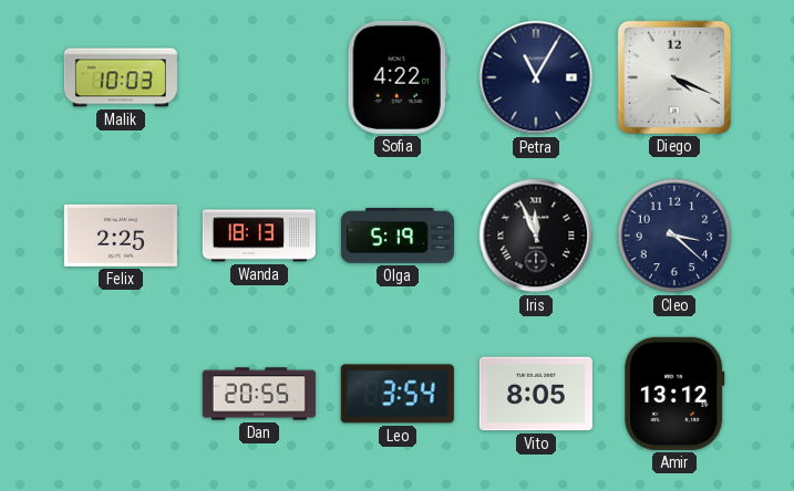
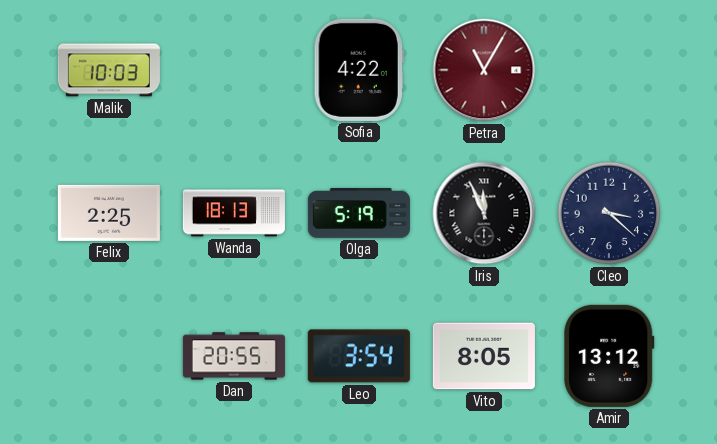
Petra dial: navy -> burgundy (484, 70)
Diego: 4:19 -> none (674, 77)
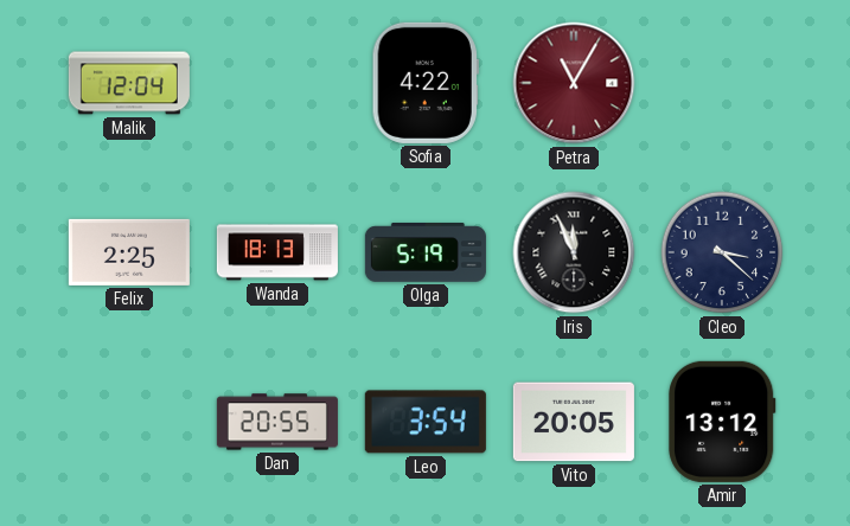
Malik: 10:03 -> 12:04 (129, 83)
Vito: 8:05 -> 20:05 (574, 422)
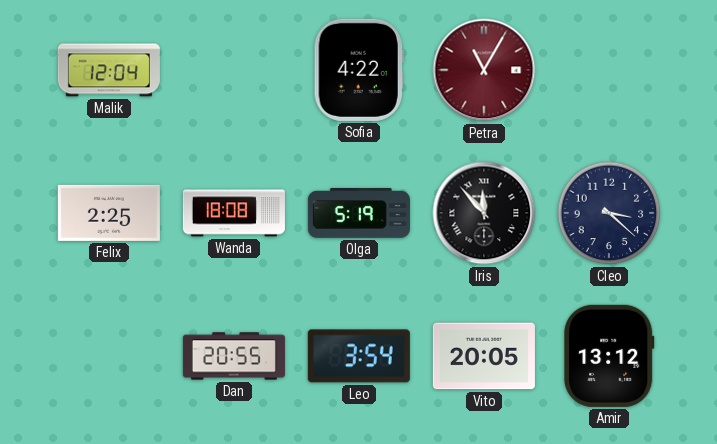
Wanda: 18:13 -> 18:08 (234, 213)
Iris: 11:56 -> 11:53 (484, 213)
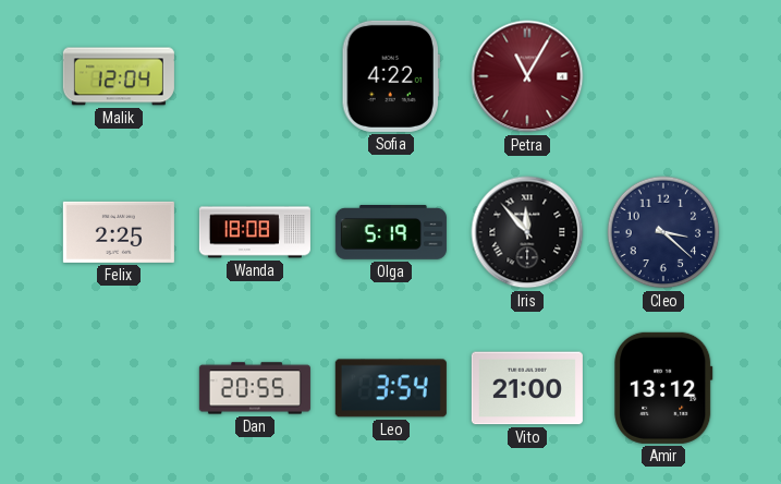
Vito: 20:05 -> 21:00 (527, 388)
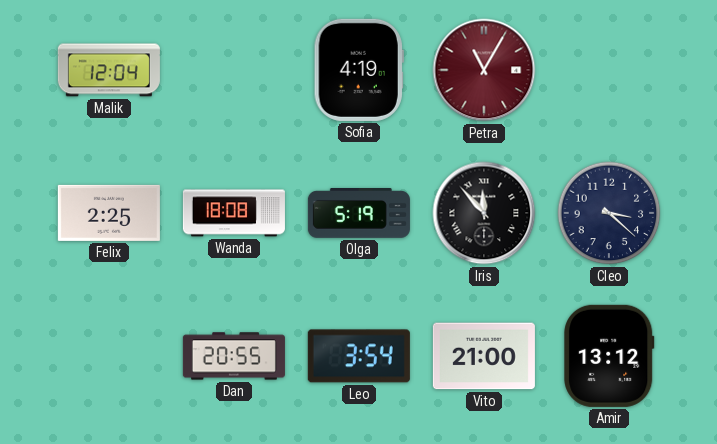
Sofia: 4:22 -> 4:19 (359, 70)
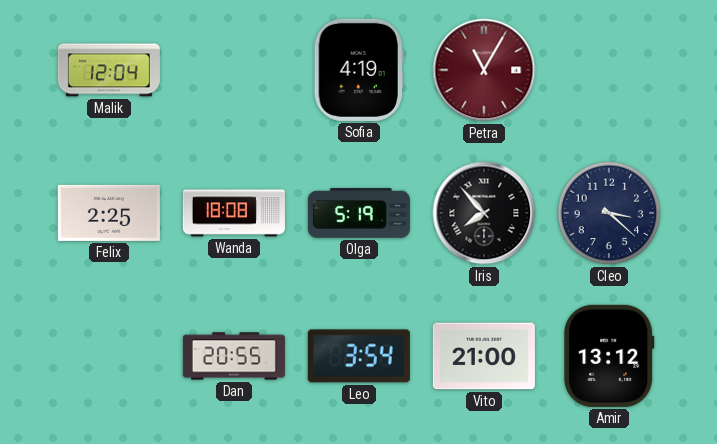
Iris: 11:53 -> 7:53 (484, 213)
